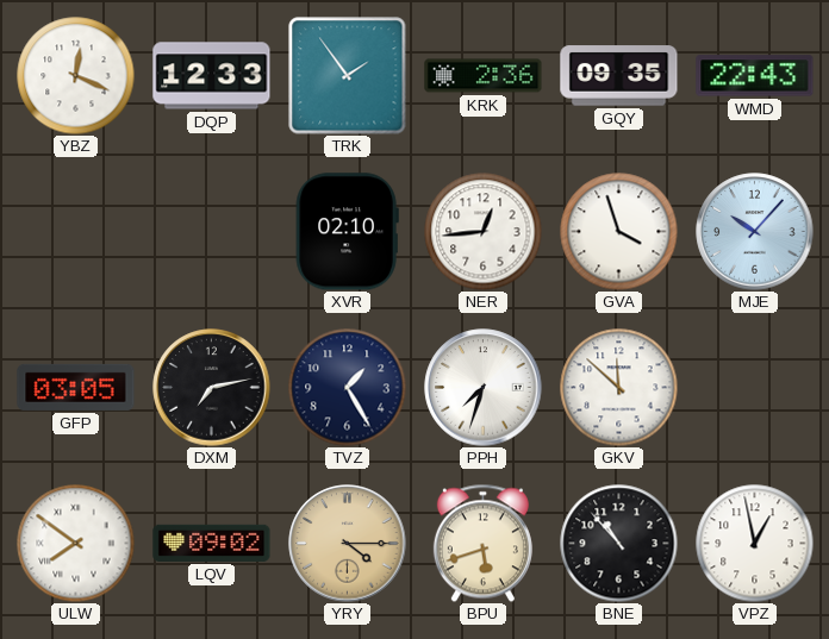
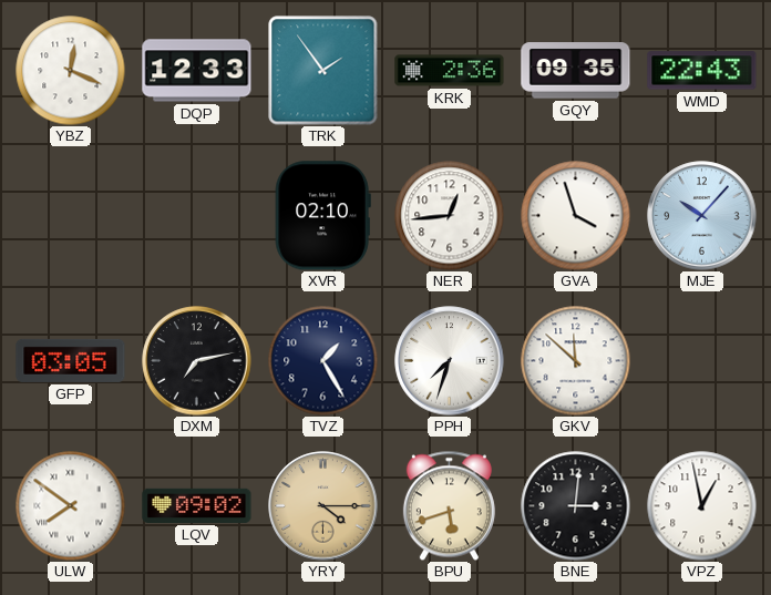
BNE: 10:53 -> 3:01 (576, 506)
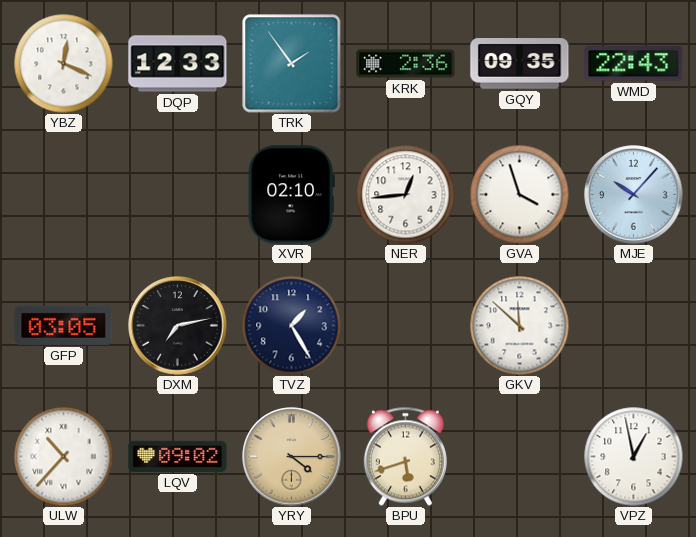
PPH: 7:33 -> none (450, 361)
ULW: 7:51 -> 10:37 (64, 457)
BNE: 3:01 -> none (576, 506)
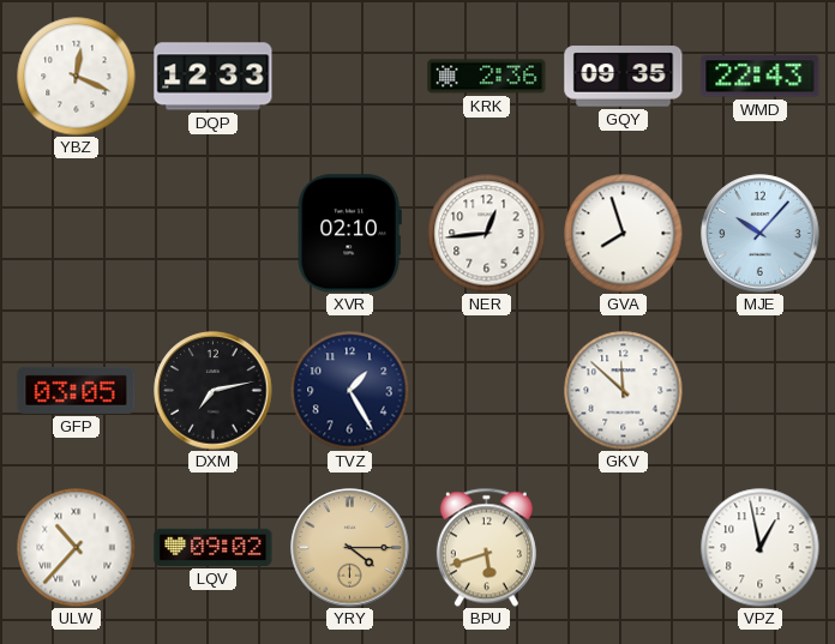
TRK: 1:54 -> none (292, 64)
GVA: 3:57 -> 7:57 (624, 234)
